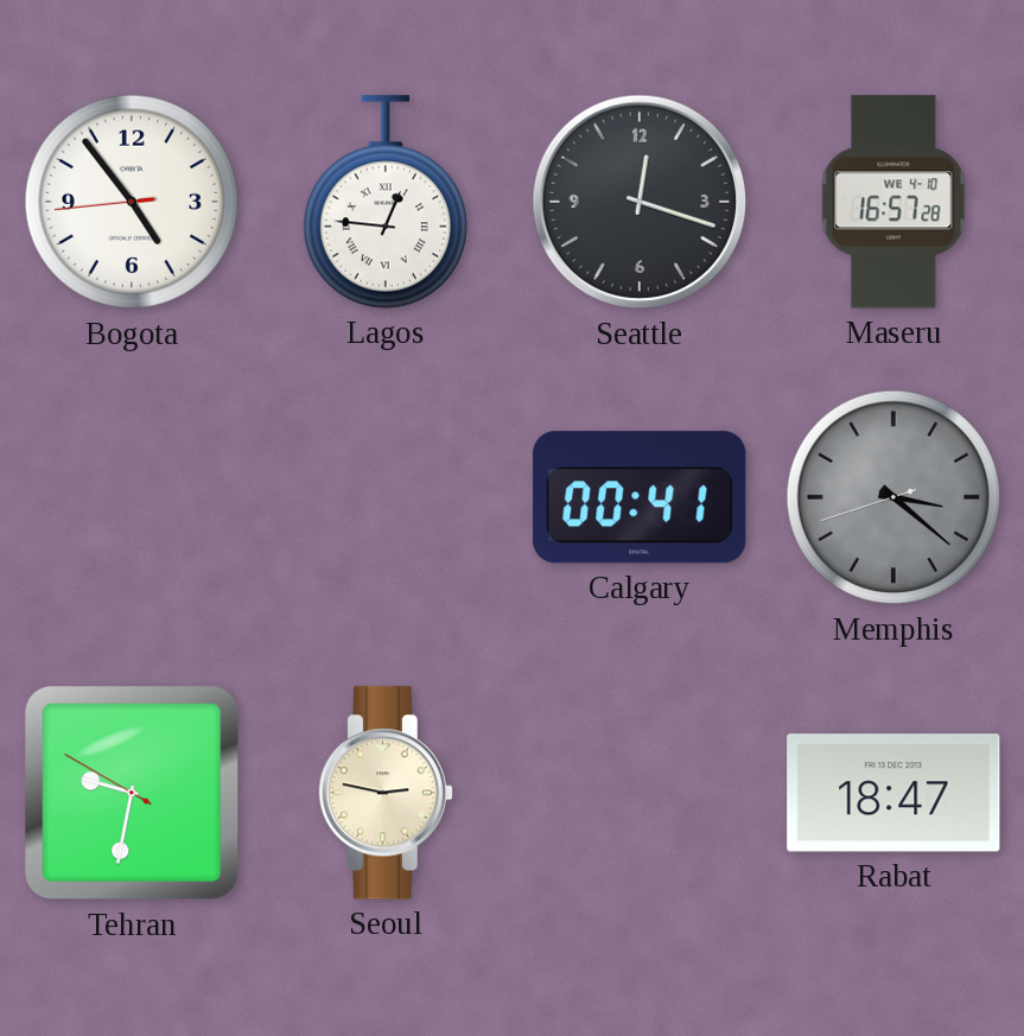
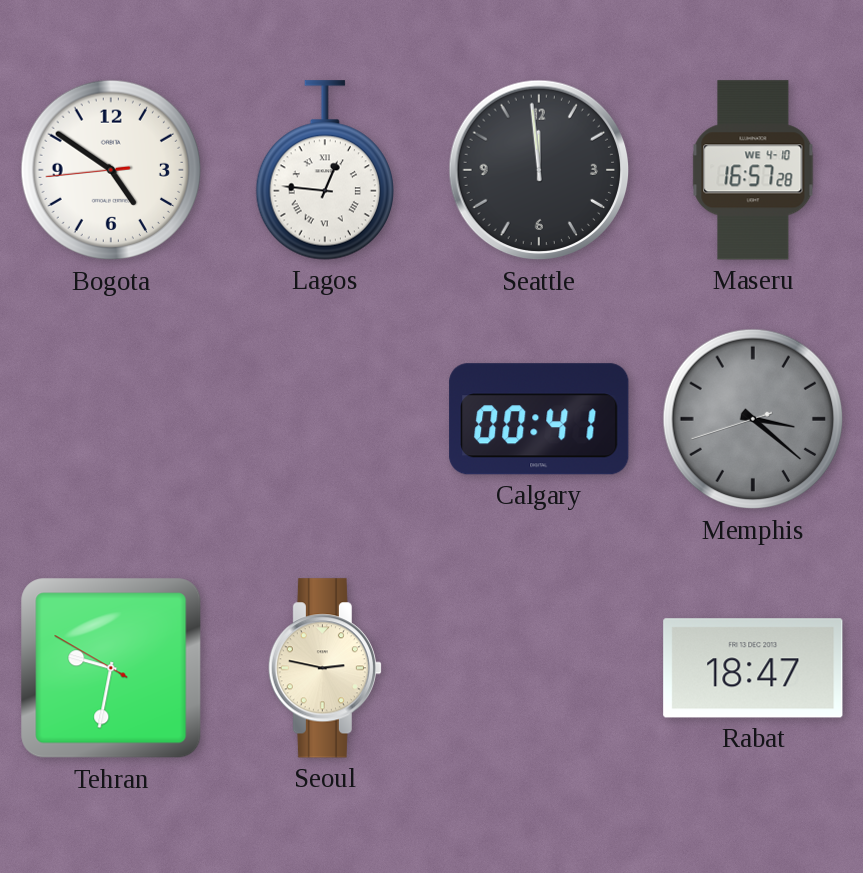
Bogota: 4:53 -> 4:50 (111, 170)
Seattle: 12:18 -> 11:59 (539, 170)
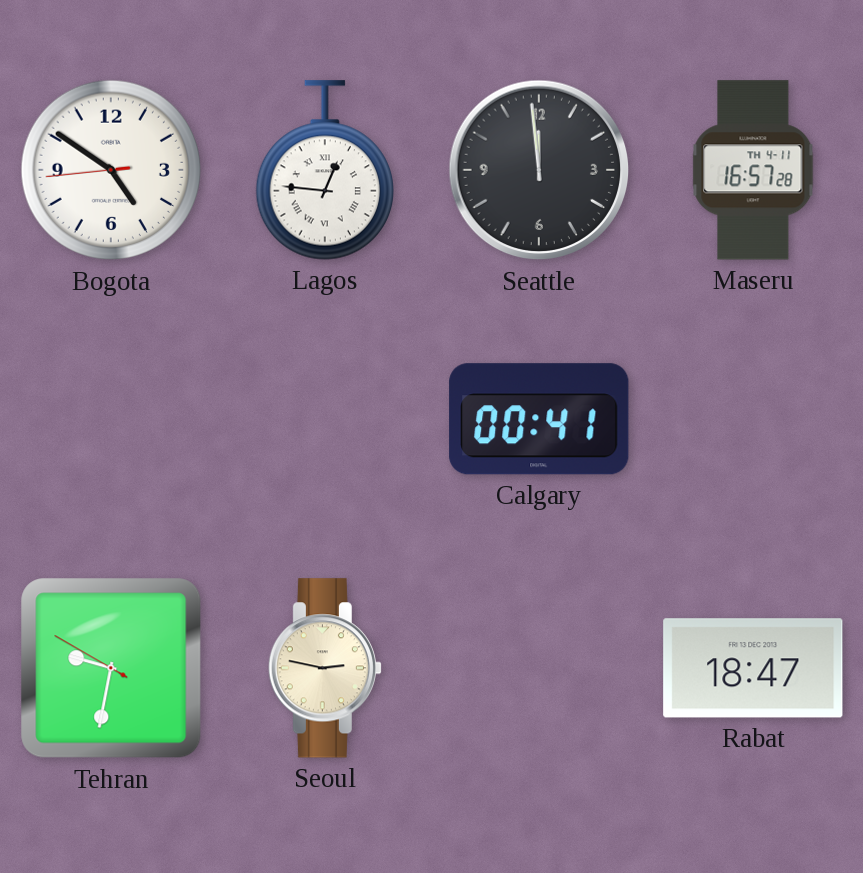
Maseru date: WE 4-10 -> TH 4-11 (753, 170)
Memphis: 3:21 -> none (753, 419)
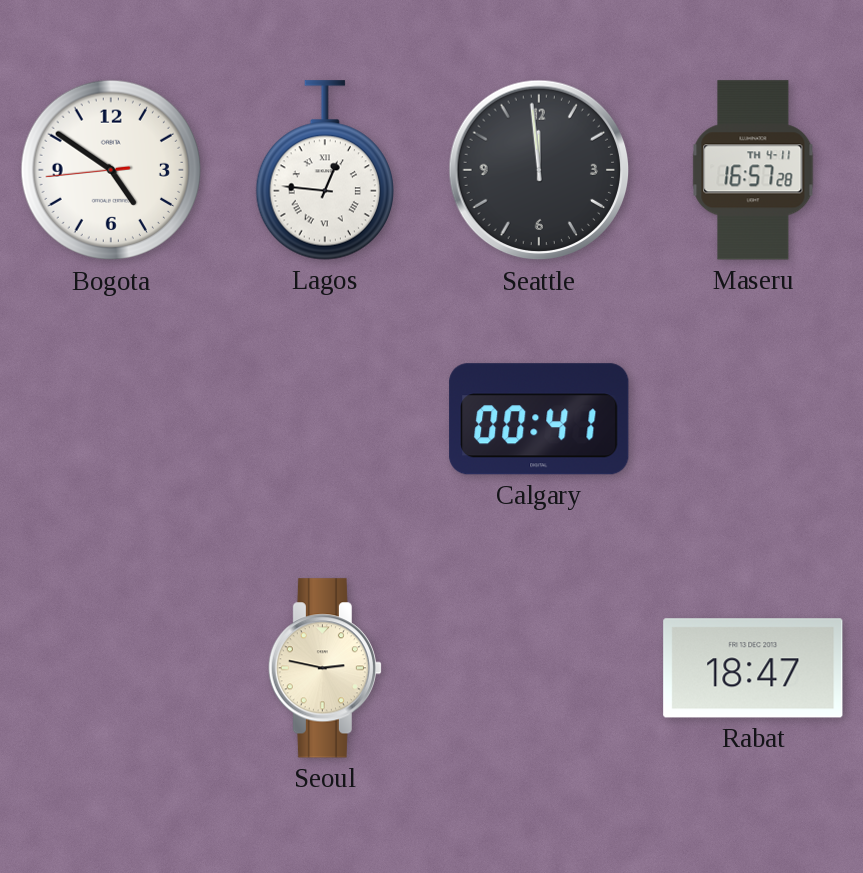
Tehran: 9:31 -> none (111, 668)
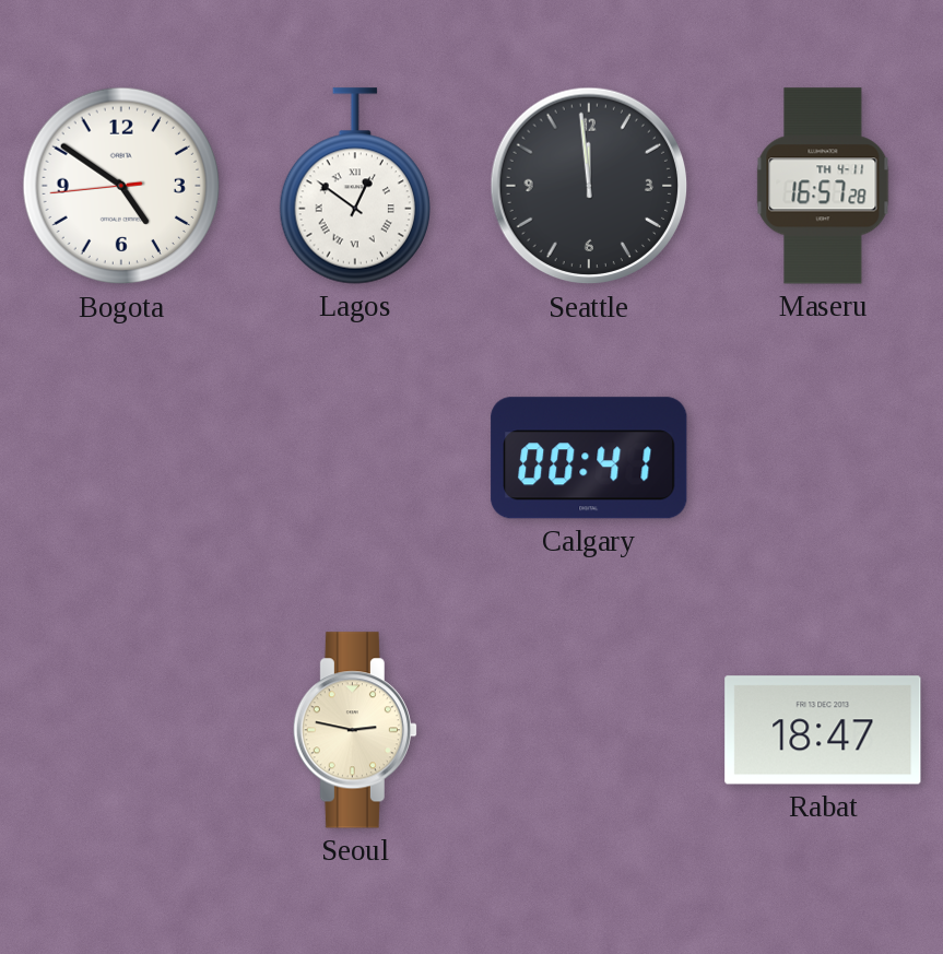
Lagos: 12:46 -> 12:51 (355, 186)
